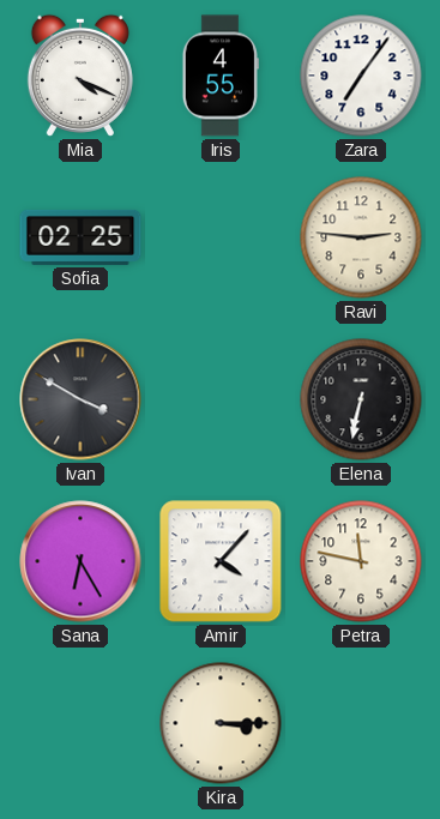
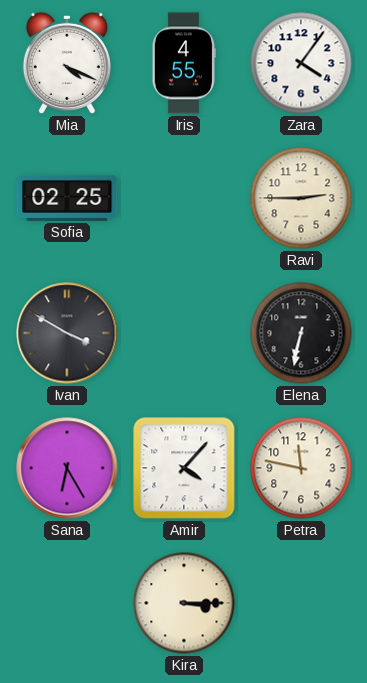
Zara: 7:06 -> 4:06 (301, 63)
Ravi: 2:46 -> 2:45 (301, 198)
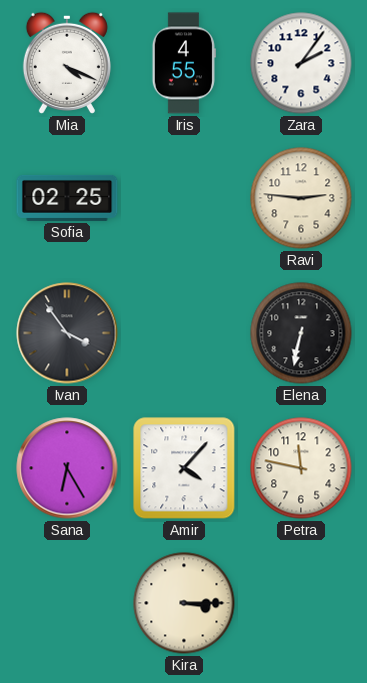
Zara: 4:06 -> 2:06 (301, 63)
Ravi: 2:45 -> 2:46 (301, 198)
Ivan: 3:50 -> 3:54 (67, 333)
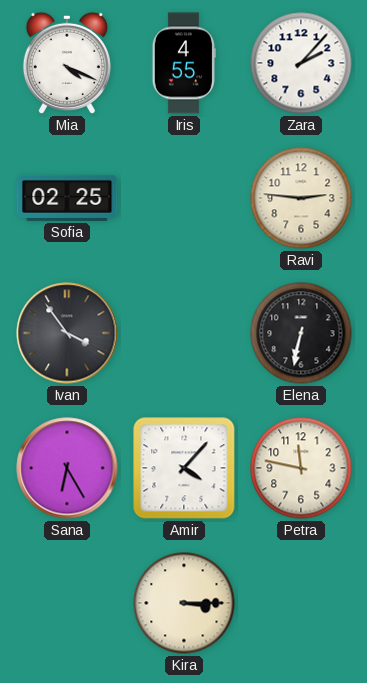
Zara: 2:06 -> 2:07 (301, 63)
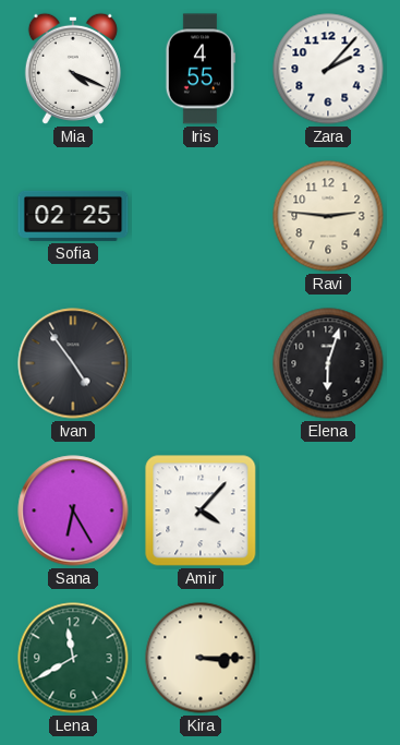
Ivan: 3:54 -> 4:54 (73, 363)
Elena: 6:32 -> 6:03 (328, 363)
Petra: 11:47 -> none (301, 468)
Lena: none -> 11:40 (73, 658)
